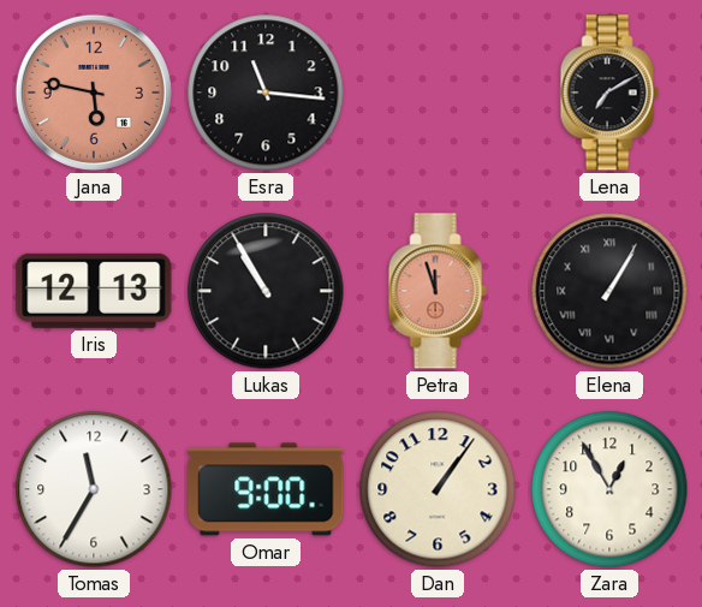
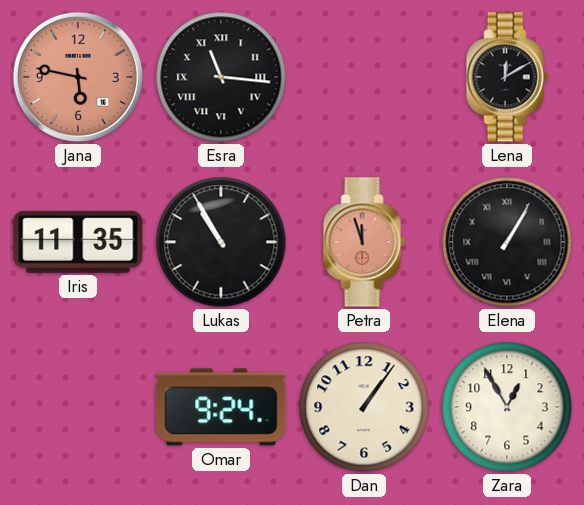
Esra numerals: Arabic -> Roman (221, 77)
Lena: 7:10 -> 12:10 (507, 77)
Iris: 12:13 -> 11:35 (78, 242)
Tomas: 11:35 -> none (94, 489)
Omar: 9:00 -> 9:24 (221, 407)
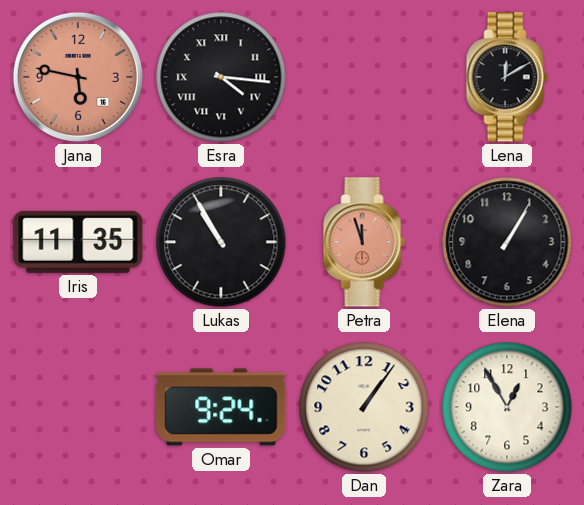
Esra: 11:16 -> 4:16 (221, 77)
Elena numerals: Roman -> Arabic (507, 242)
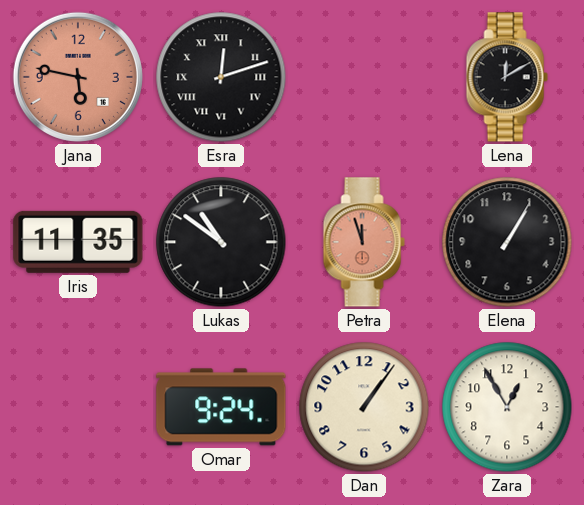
Esra: 4:16 -> 12:12 (221, 77)
Lukas: 10:55 -> 10:51 (221, 242)
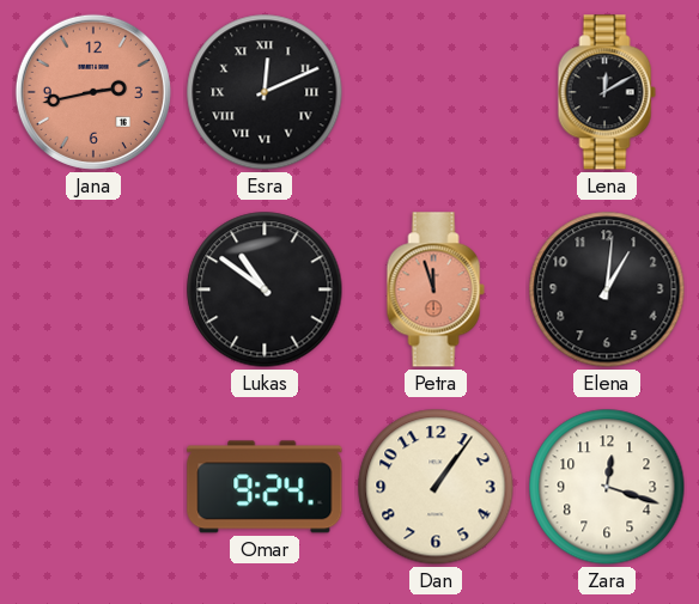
Jana: 5:47 -> 2:43 (93, 92)
Esra: 12:12 -> 12:11 (265, 92)
Iris: 11:35 -> none (78, 242)
Elena: 1:05 -> 1:01 (607, 289)
Zara: 12:55 -> 12:18 (607, 487)
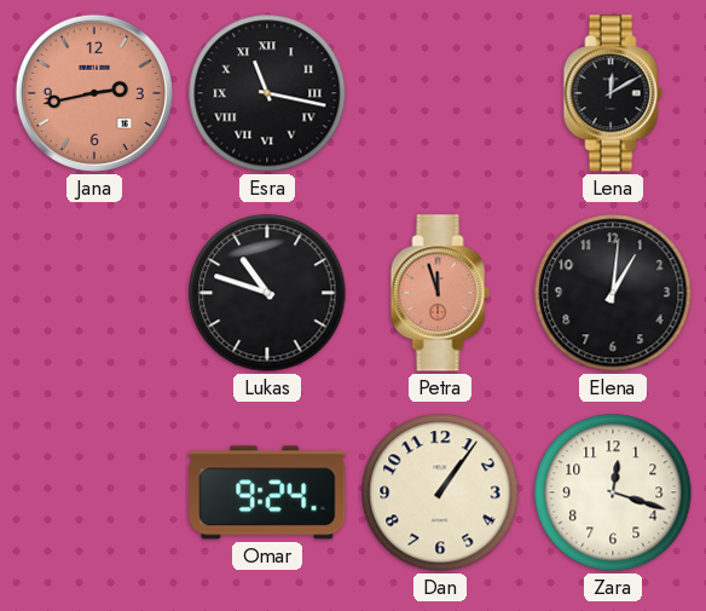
Esra: 12:11 -> 11:17 (267, 93)
Lukas: 10:51 -> 10:48 (267, 293)
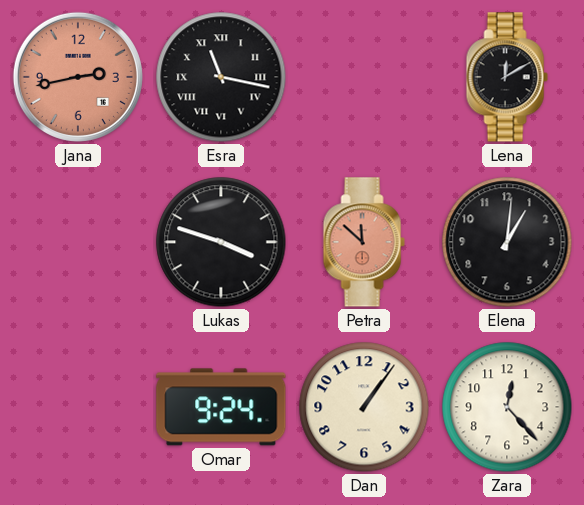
Lukas: 10:48 -> 3:48 (221, 242)
Petra: 11:57 -> 11:52 (364, 242)
Zara: 12:18 -> 12:23 (507, 407)
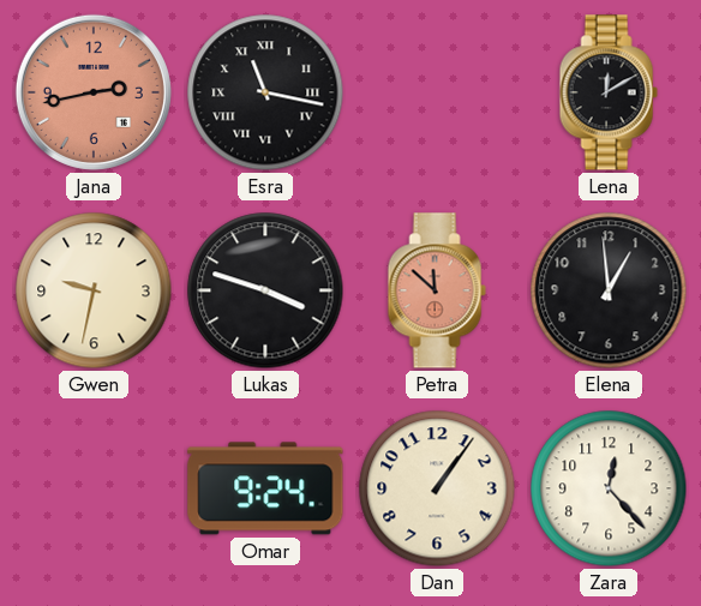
Gwen: none -> 9:32 (94, 290)
Elena: 1:01 -> 12:59 (609, 290)
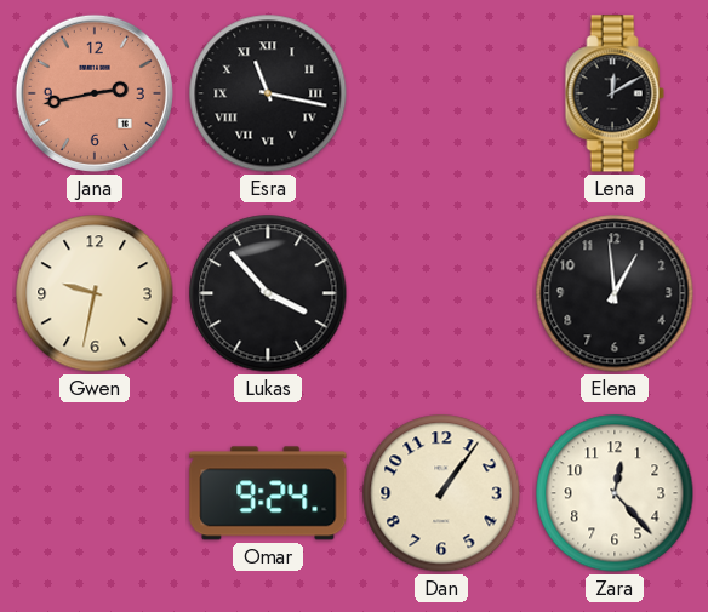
Lukas: 3:48 -> 3:53 (268, 293)
Petra: 11:52 -> none (437, 290)
